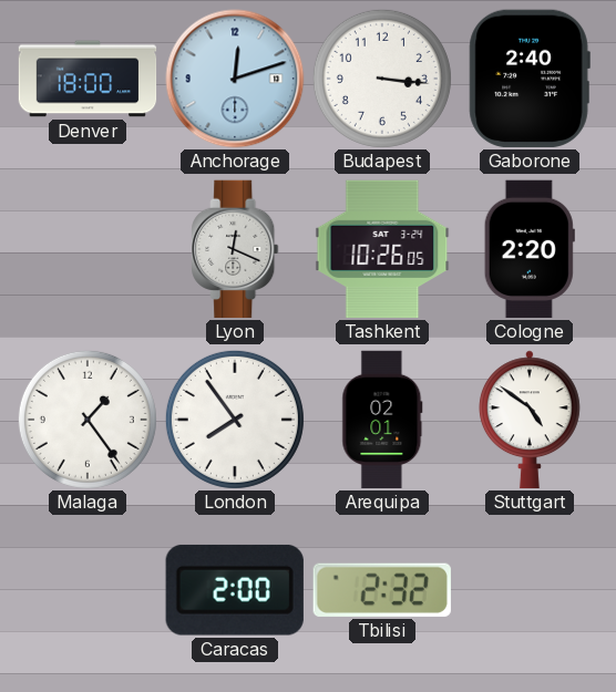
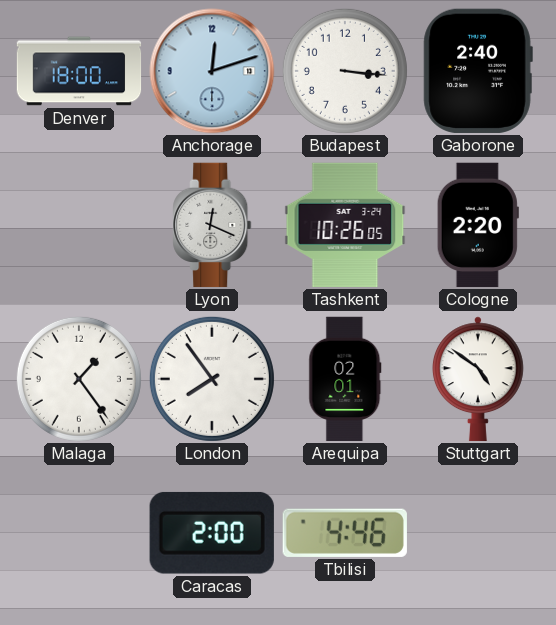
Tbilisi: 2:32 -> 4:46 (345, 533)
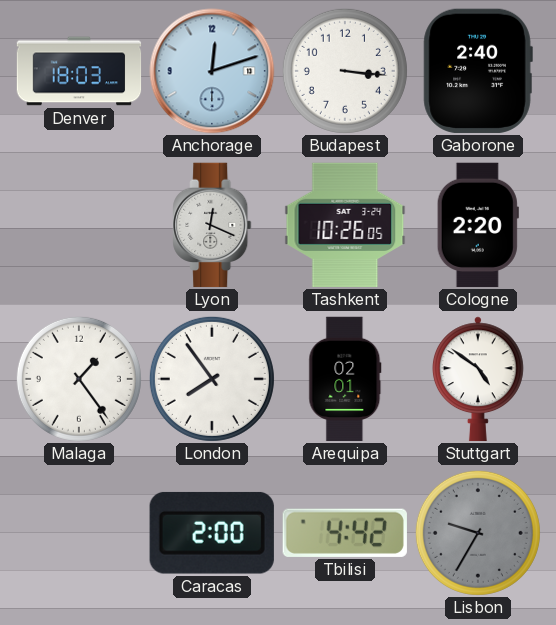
Denver: 18:00 -> 18:03 (79, 71)
Tbilisi: 4:46 -> 4:42 (345, 533)
Lisbon: none -> 9:35 (478, 533)
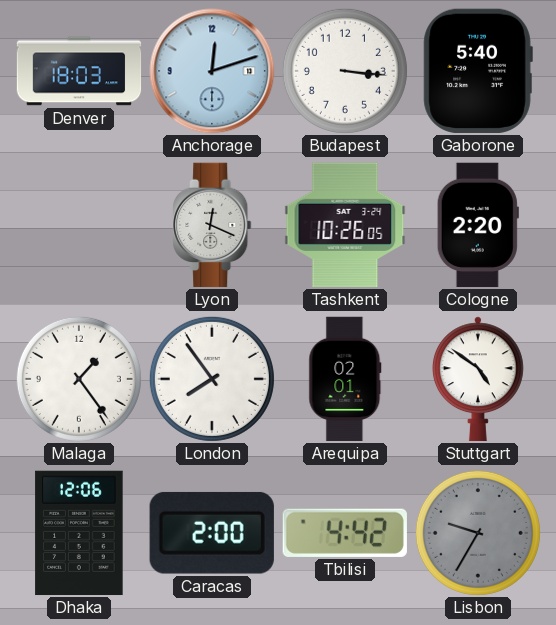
Gaborone: 2:40 -> 5:40 (478, 71)
Dhaka: none -> 12:06 (79, 533)
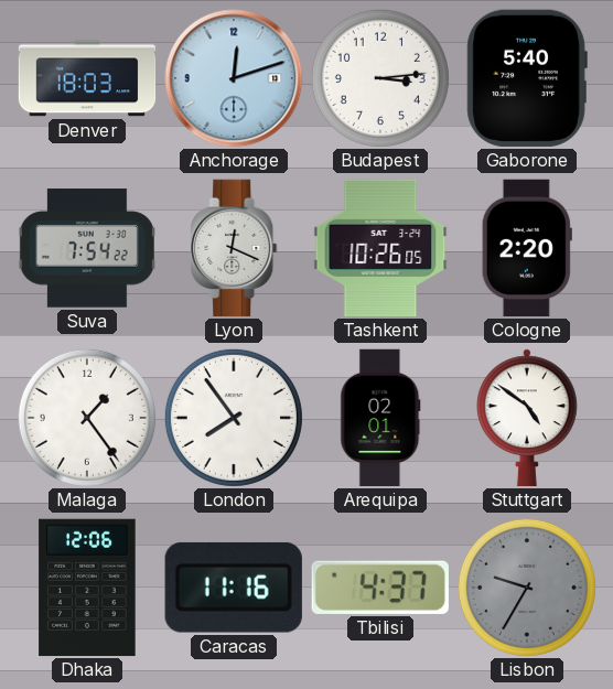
Budapest: 3:16 -> 3:14 (380, 78)
Suva: none -> 7:54 (87, 248)
Caracas: 2:00 -> 11:16 (234, 588)
Tbilisi: 4:42 -> 4:37 (380, 588)
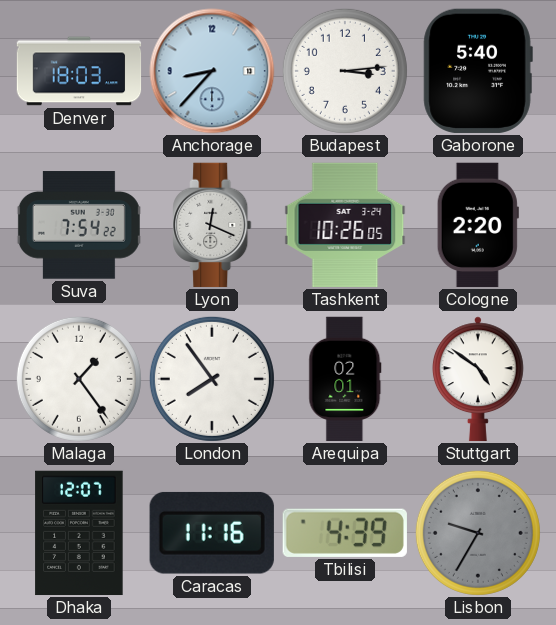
Anchorage: 12:12 -> 8:37 (212, 71)
Dhaka: 12:06 -> 12:07 (79, 533)
Tbilisi: 4:37 -> 4:39 (345, 533)
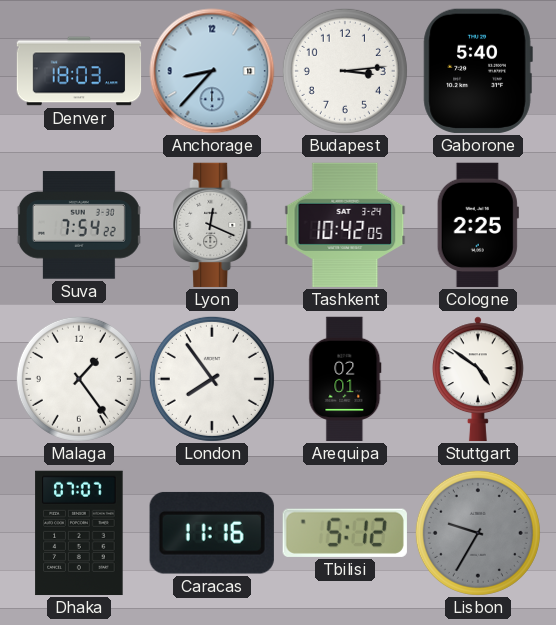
Tashkent: 10:26 -> 10:42 (345, 225)
Cologne: 2:20 -> 2:25 (478, 225)
Dhaka: 12:07 -> 07:07 (79, 533)
Tbilisi: 4:39 -> 5:12 (345, 533)
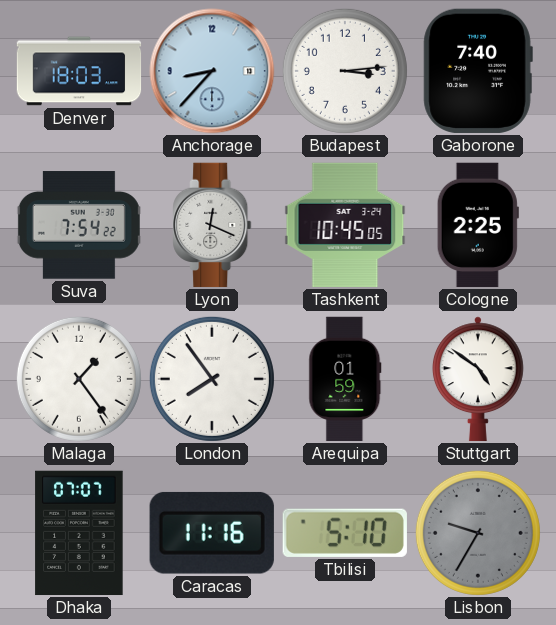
Gaborone: 5:40 -> 7:40 (478, 71)
Tashkent: 10:42 -> 10:45 (345, 225)
Arequipa: 02:01 -> 01:59 (345, 379)
Tbilisi: 5:12 -> 5:10 (345, 533)
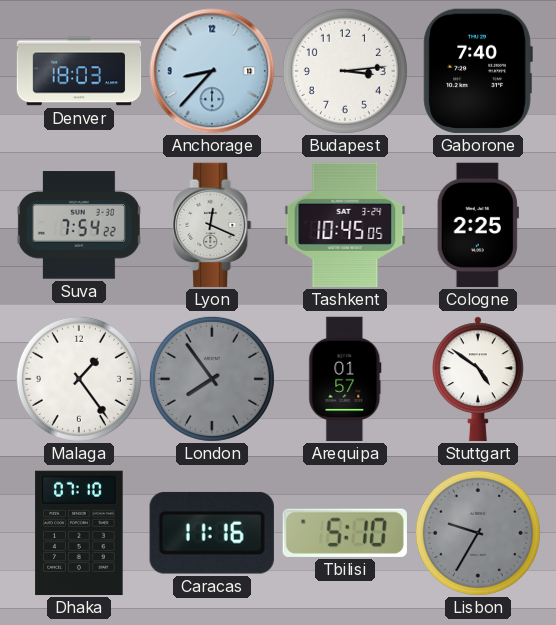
London dial: white -> grey (212, 379)
Arequipa: 01:59 -> 01:57 (345, 379)
Dhaka: 07:07 -> 07:10 (79, 533)
